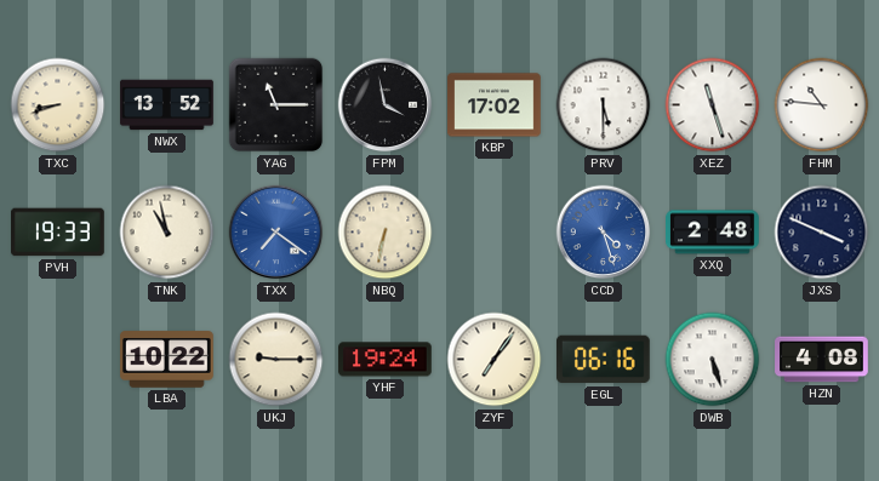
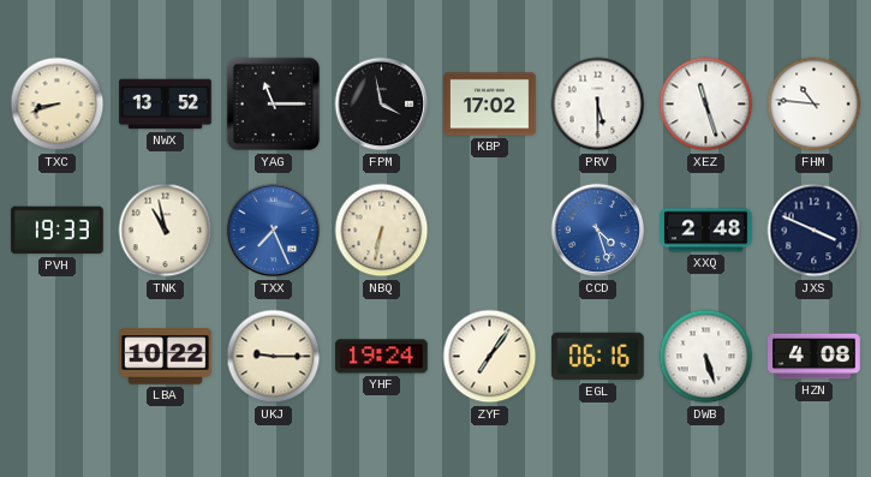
TXX: 7:21 -> 7:26 (274, 231)
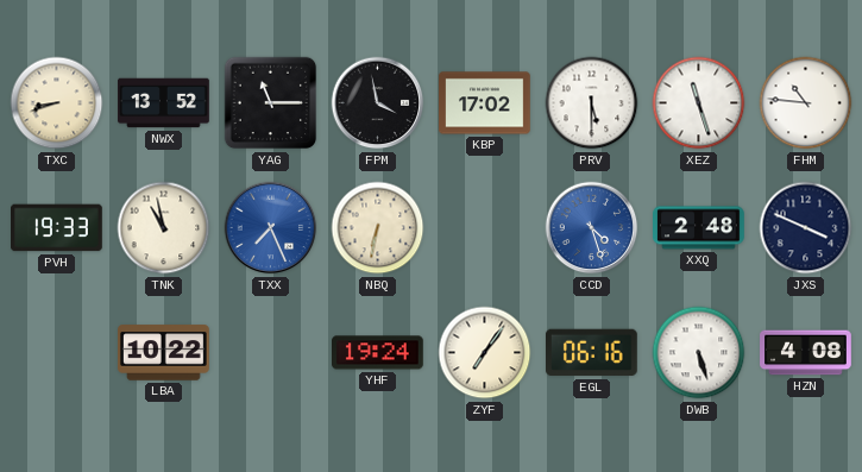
UKJ: 9:15 -> none (274, 357)
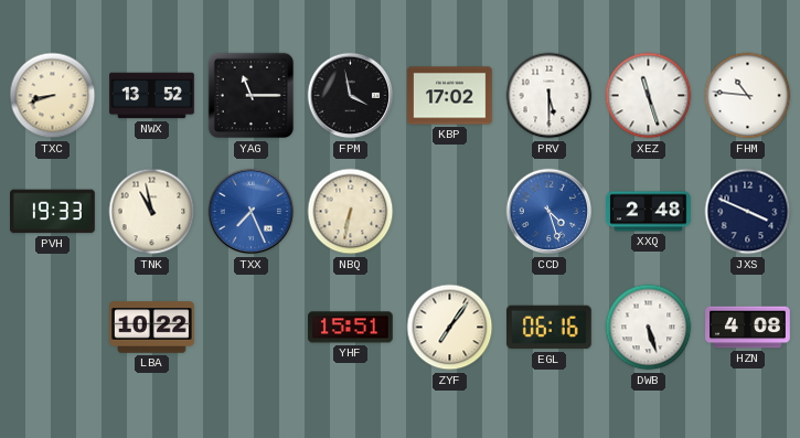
YHF: 19:24 -> 15:51 (351, 328)
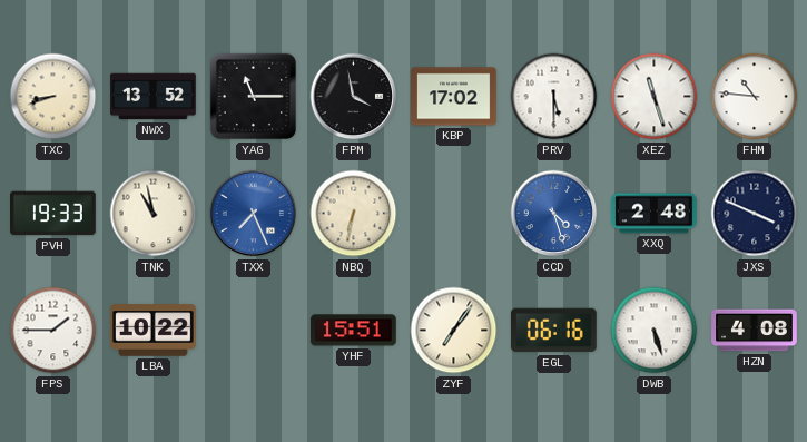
FPS: none -> 1:45 (53, 331)
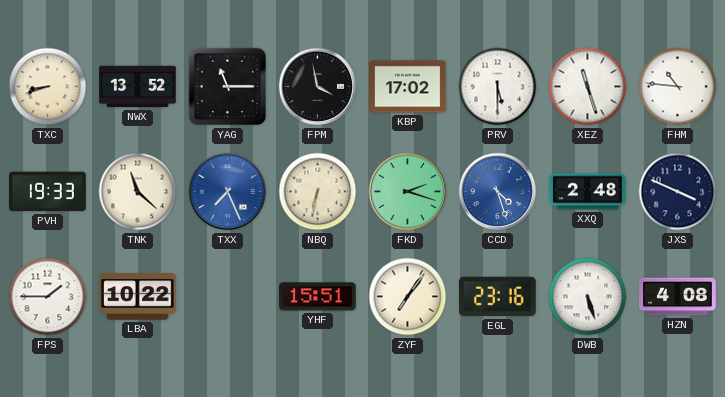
TNK: 10:58 -> 11:22 (138, 192)
FKD: none -> 2:18 (408, 192)
EGL: 06:16 -> 23:16 (497, 297)
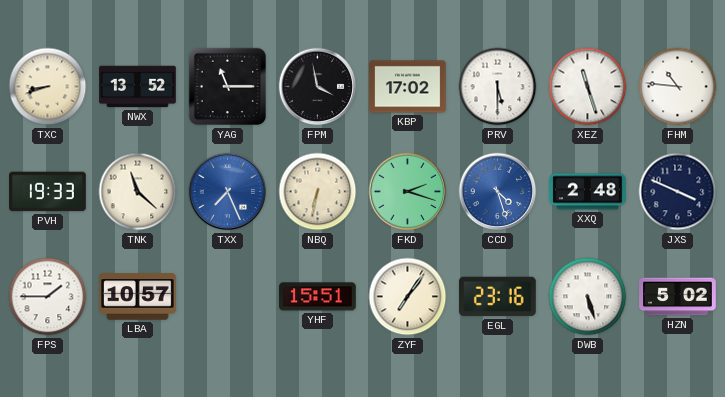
LBA: 10:22 -> 10:57 (138, 297)
HZN: 4:08 -> 5:02 (678, 297)
